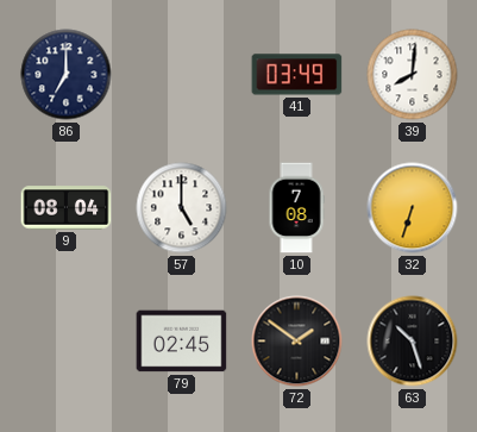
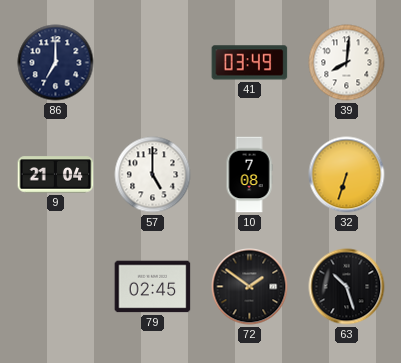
9: 08:04 -> 21:04 (56, 175)
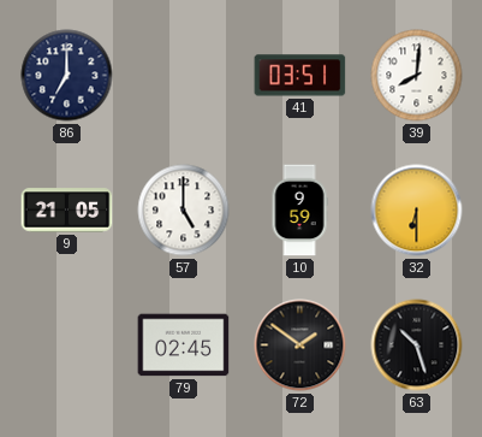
41: 03:49 -> 03:51 (300, 76)
9: 21:04 -> 21:05 (67, 211)
10: 7:08 -> 9:59 (299, 211)
32: 6:33 -> 6:30 (417, 211)
